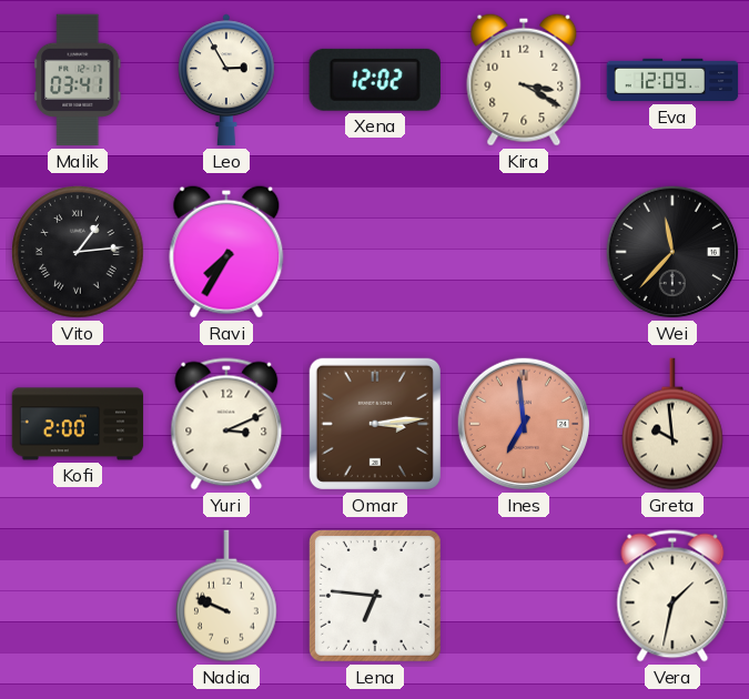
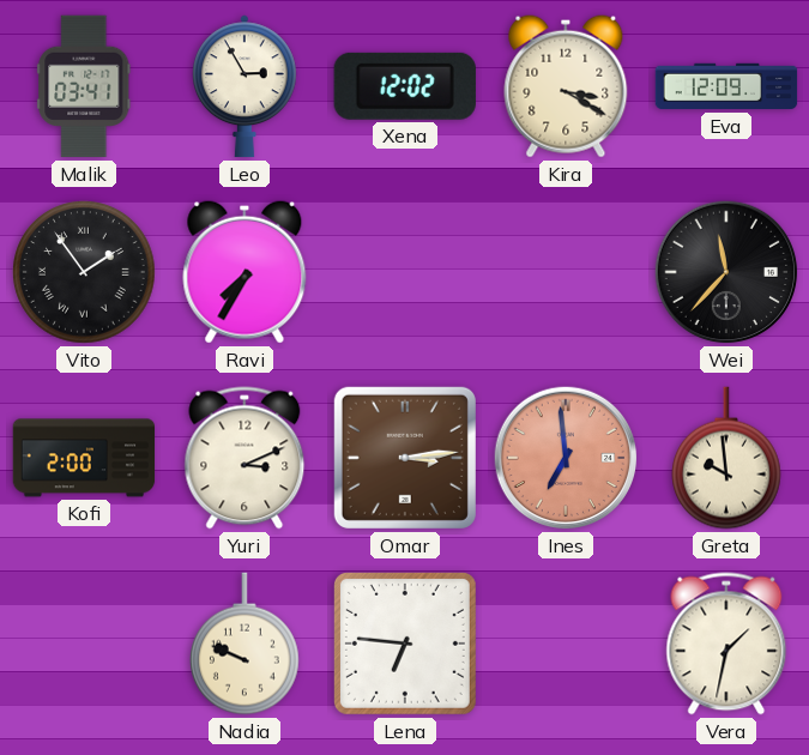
Vito: 1:14 -> 1:54 (84, 272)
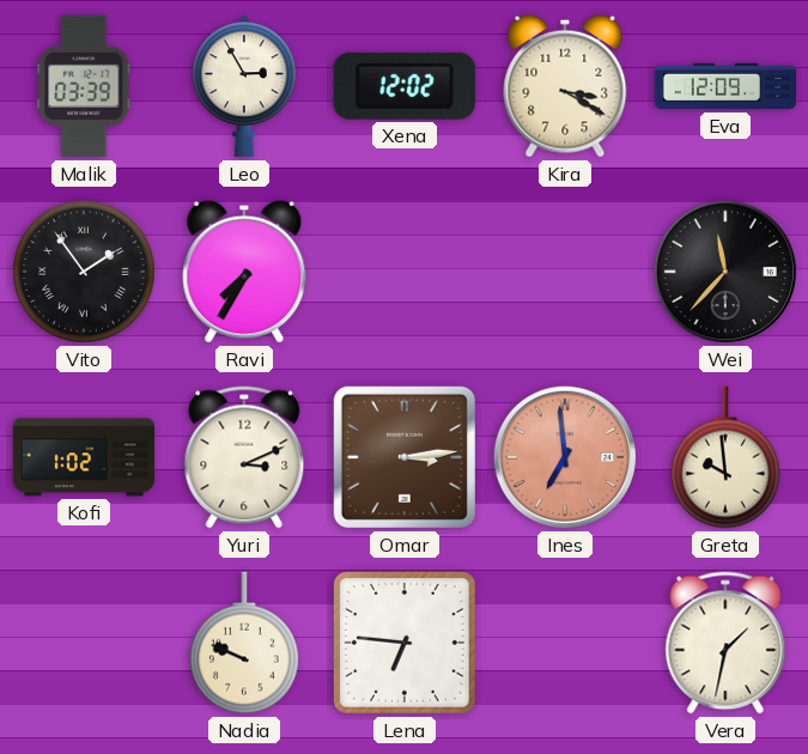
Malik: 03:41 -> 03:39 (84, 86)
Kofi: 2:00 -> 1:02 (84, 457)
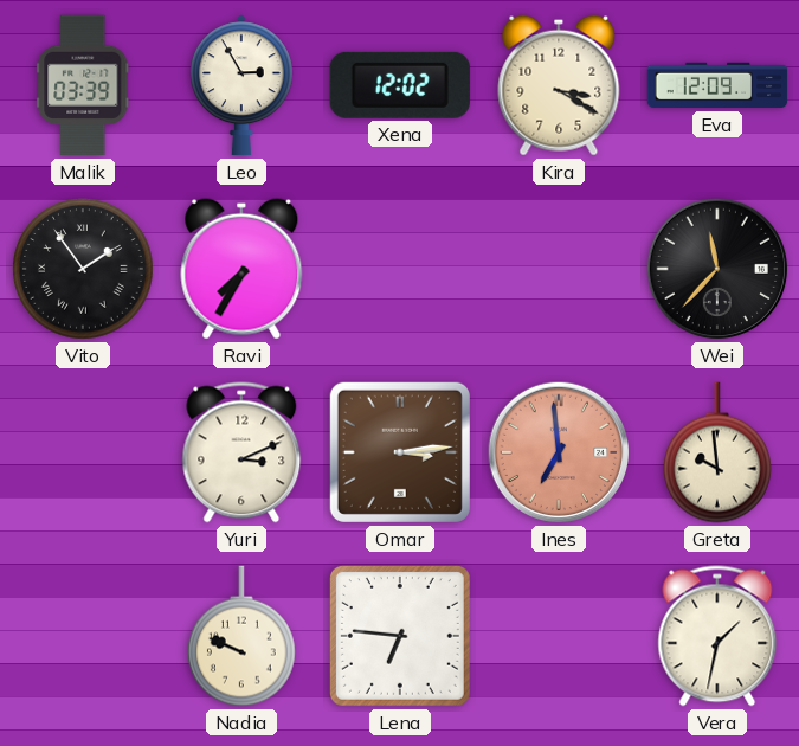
Kofi: 1:02 -> none (84, 457)
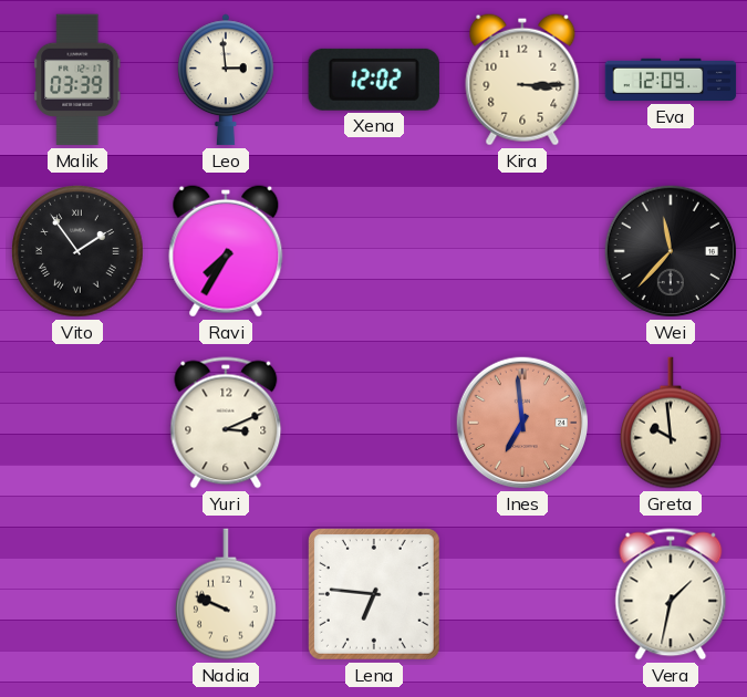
Leo: 2:55 -> 2:59 (227, 80)
Kira: 3:20 -> 3:15 (522, 80)
Omar: 3:14 -> none (400, 452)
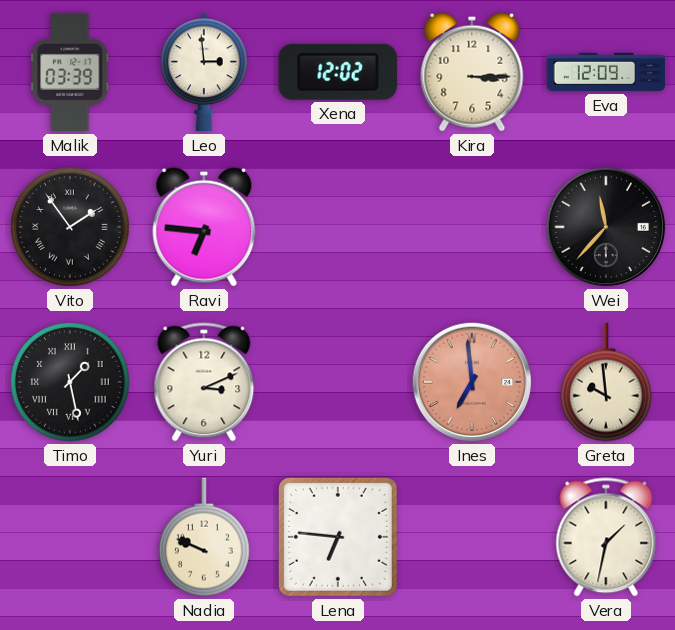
Ravi: 7:35 -> 6:46 (204, 227)
Timo: none -> 1:28 (70, 382)
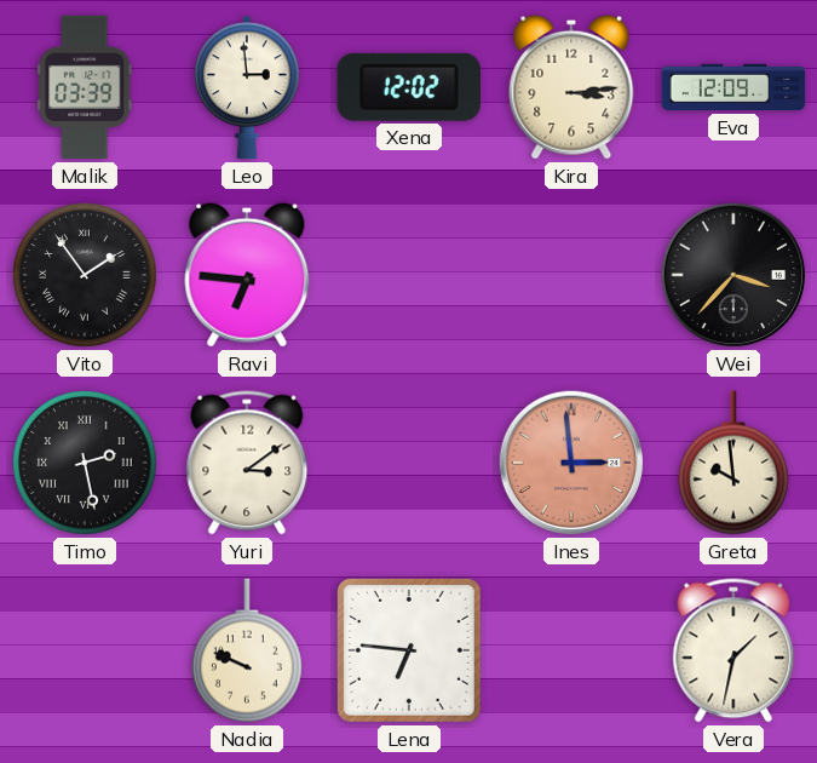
Kira: 3:15 -> 3:14 (571, 87)
Wei: 11:37 -> 3:37 (733, 275)
Timo: 1:28 -> 2:28 (85, 463)
Yuri: 3:11 -> 3:09 (247, 463)
Ines: 6:59 -> 2:59 (571, 463)
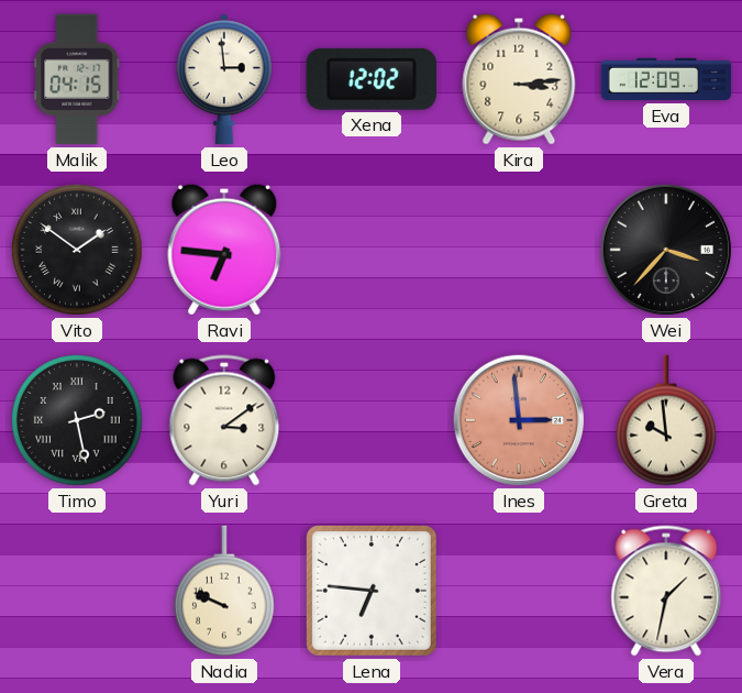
Malik: 03:39 -> 04:15 (77, 79)
Vito: 1:54 -> 1:51 (77, 250)
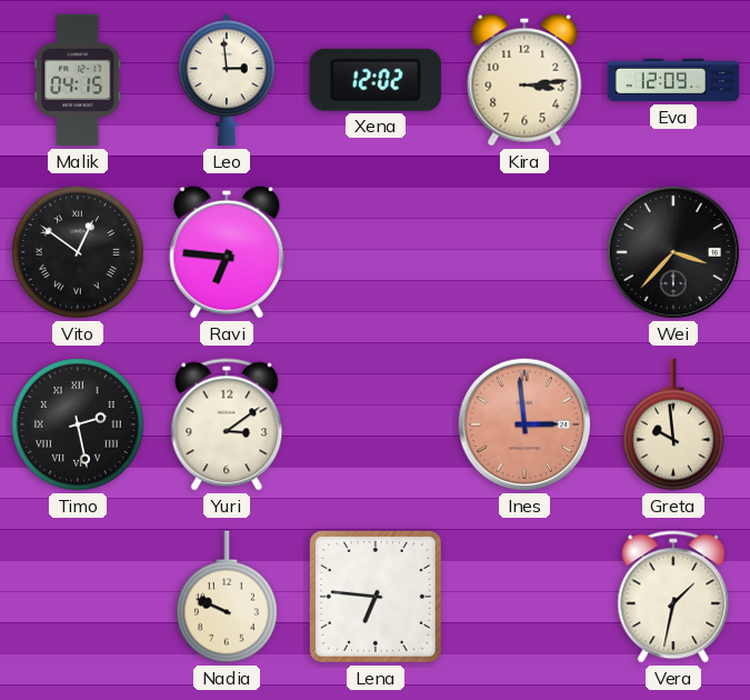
Vito: 1:51 -> 12:51 (78, 252)
